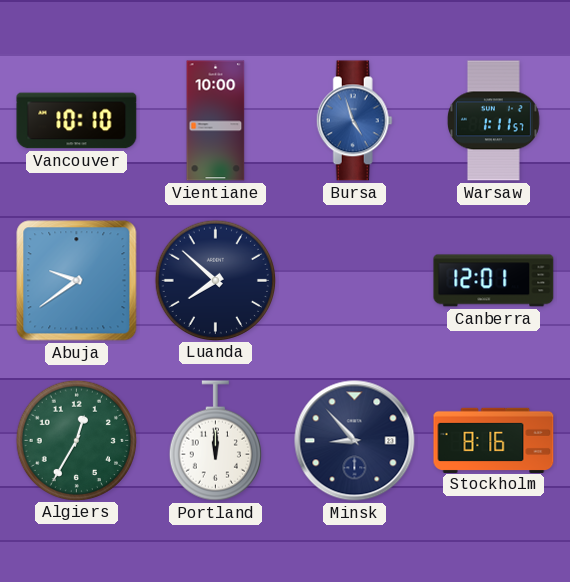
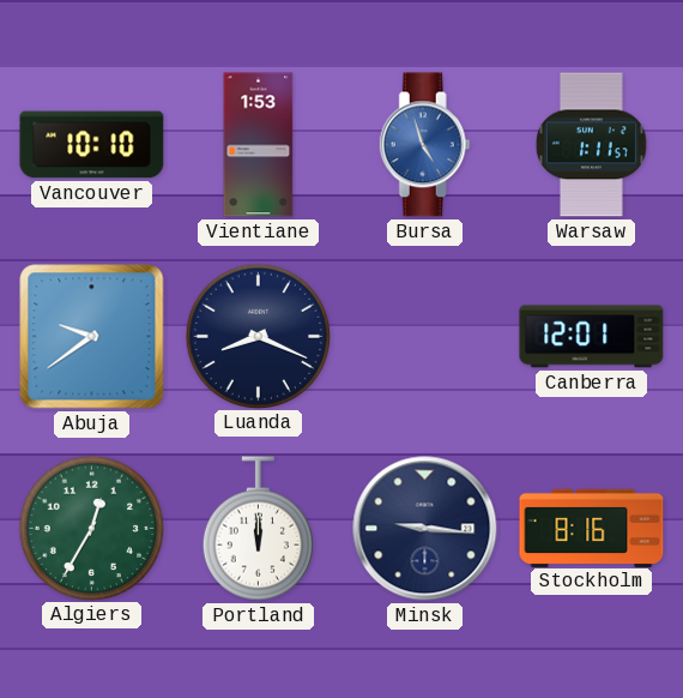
Vientiane: 10:00 -> 1:53 (259, 145)
Luanda: 7:52 -> 8:19 (258, 336)
Minsk: 8:53 -> 9:16 (425, 529)
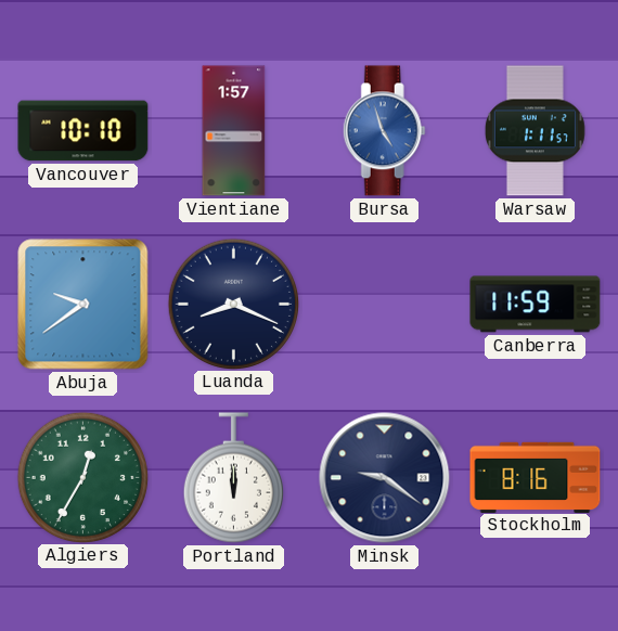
Vientiane: 1:53 -> 1:57 (234, 131)
Canberra: 12:01 -> 11:59 (536, 305)
Minsk: 9:16 -> 9:21 (385, 478)
